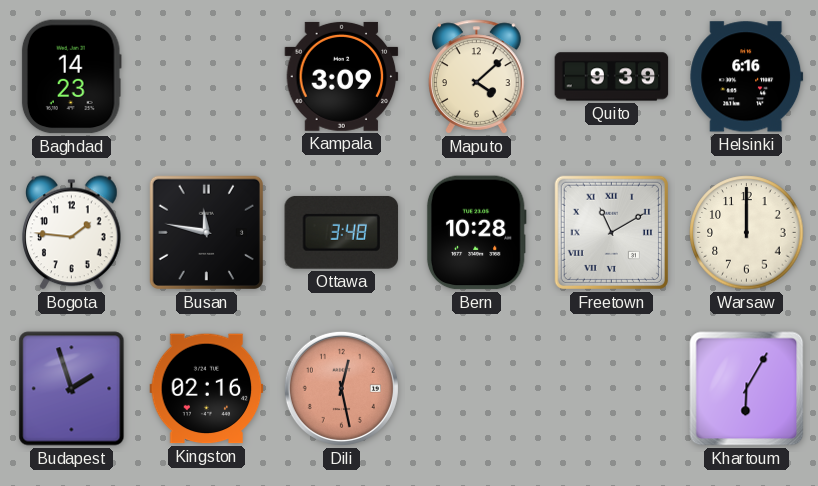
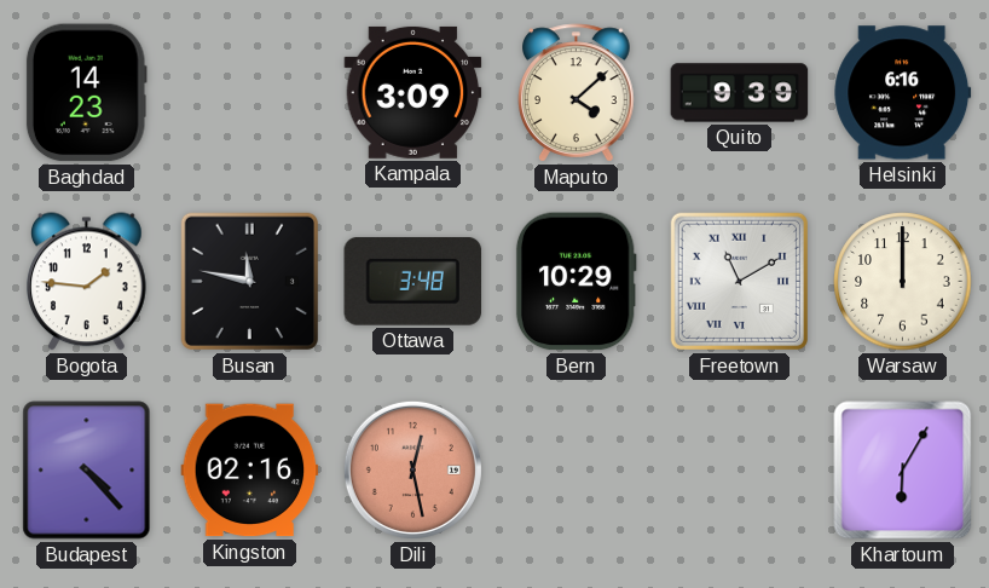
Bern: 10:28 -> 10:29 (576, 282)
Budapest: 1:57 -> 4:23 (87, 471)
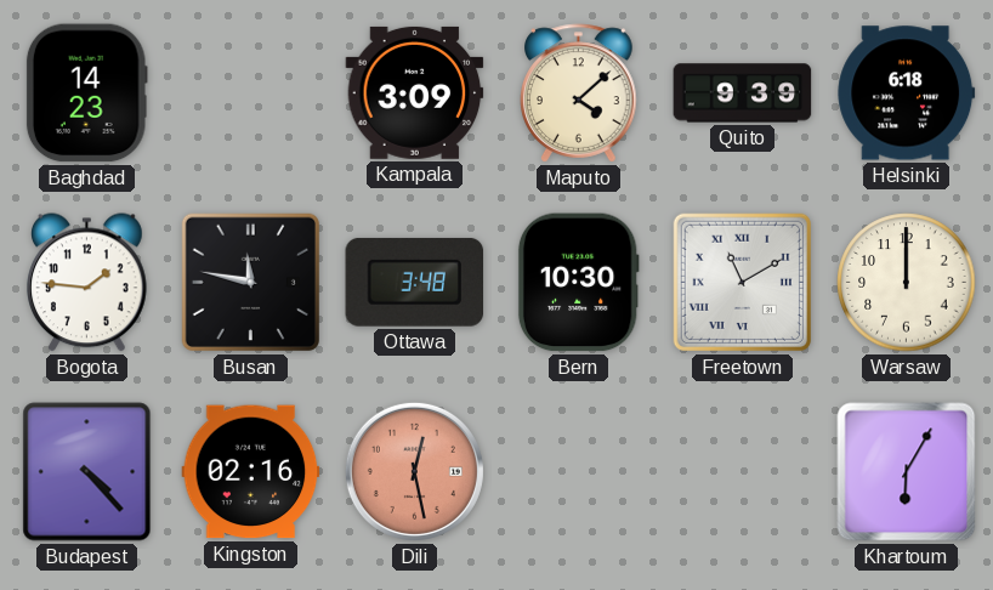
Helsinki: 6:16 -> 6:18 (907, 93)
Bern: 10:29 -> 10:30 (578, 283)
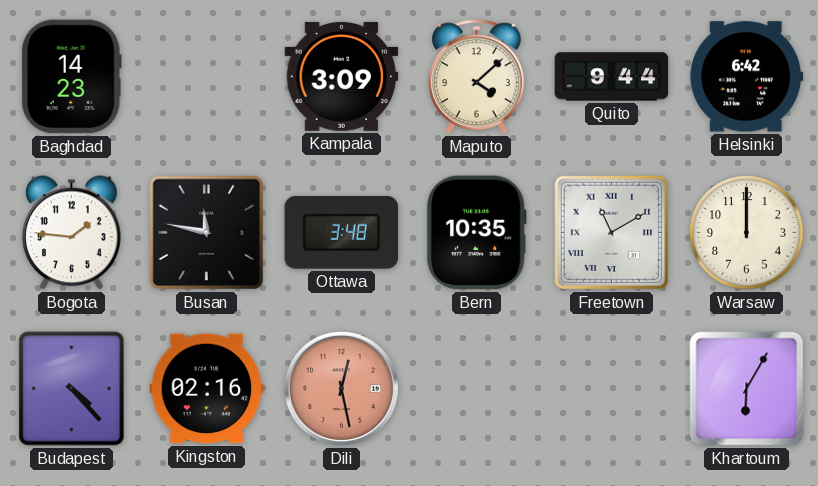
Quito: 9:39 -> 9:44 (612, 77)
Helsinki: 6:18 -> 6:42 (747, 77)
Bern: 10:30 -> 10:35 (476, 233)
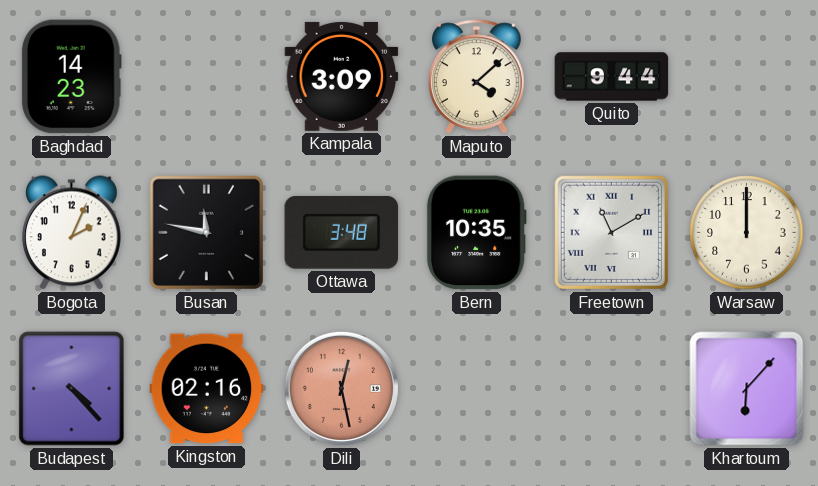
Helsinki: 6:42 -> none (747, 77)
Bogota: 1:46 -> 2:04 (72, 233)
Khartoum: 6:05 -> 6:07 (747, 389)
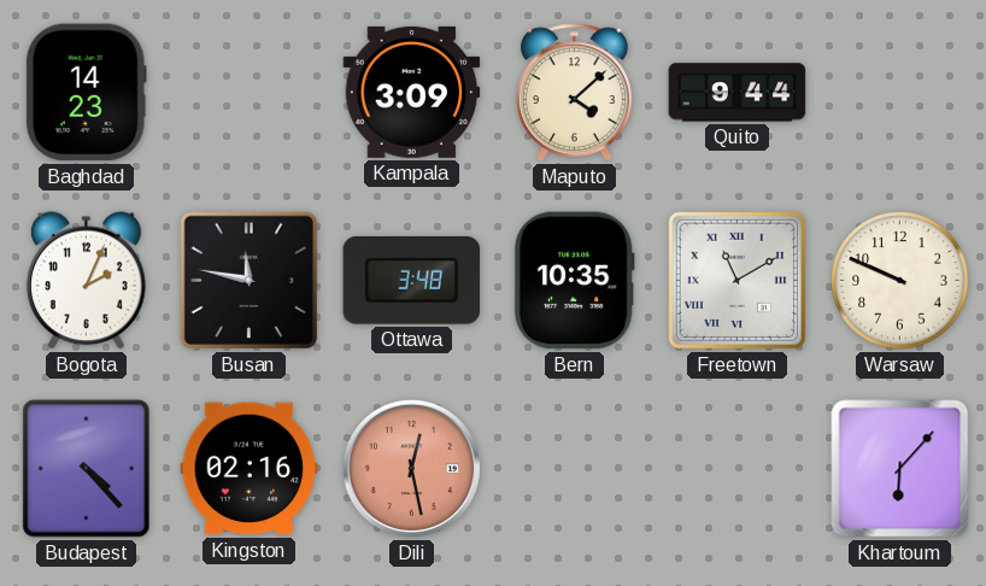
Warsaw: 12:00 -> 9:49 (900, 281)
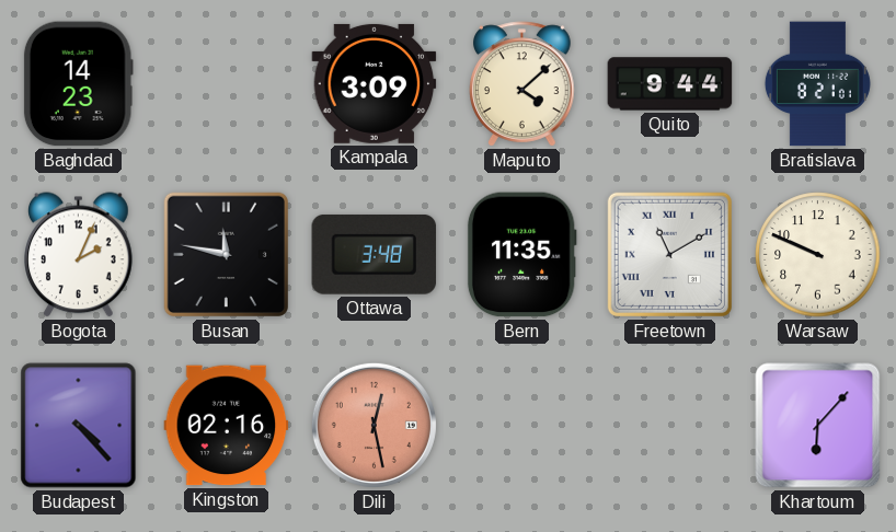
Bratislava: none -> 8:21 (817, 84)
Bern: 10:35 -> 11:35 (521, 255)
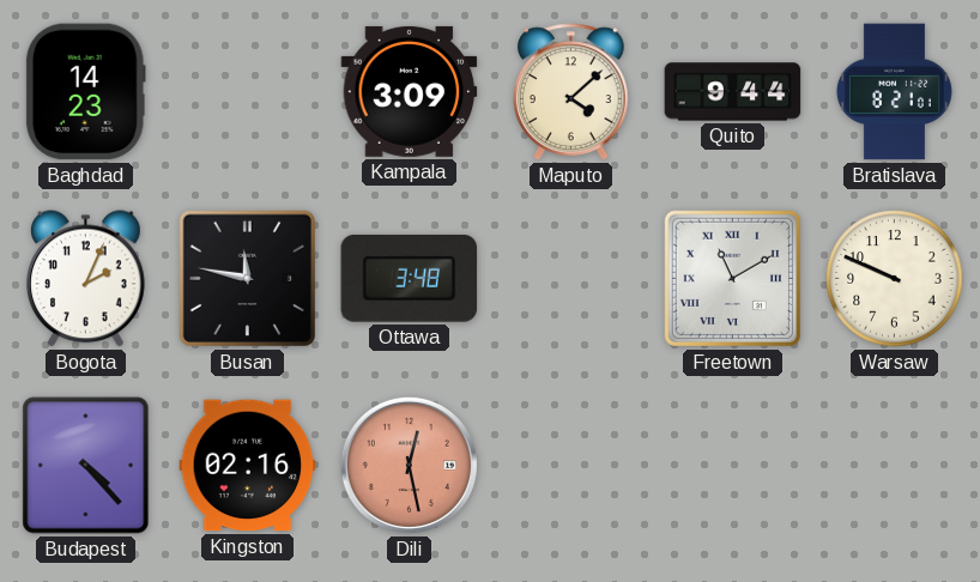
Bern: 11:35 -> none (521, 255)
Khartoum: 6:07 -> none (818, 426)
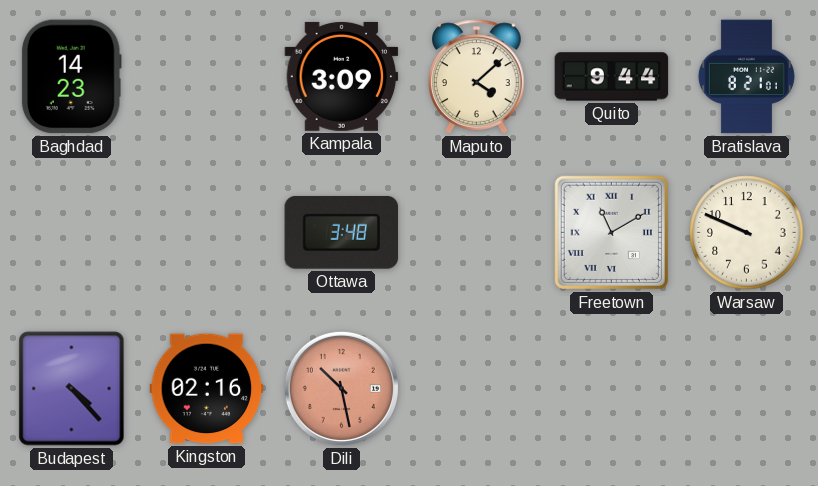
Bogota: 2:04 -> none (86, 279)
Busan: 11:47 -> none (247, 278)
Dili: 12:28 -> 10:28 (341, 388)
